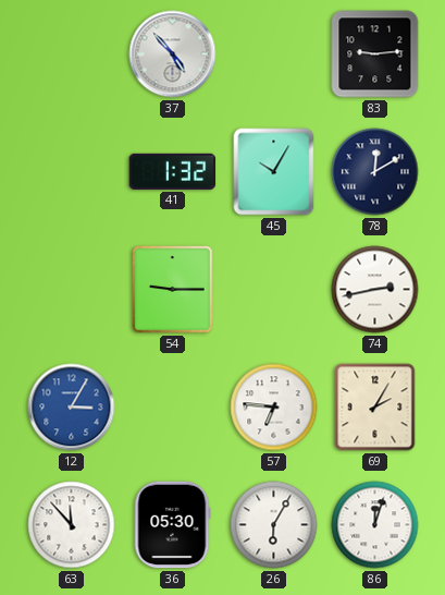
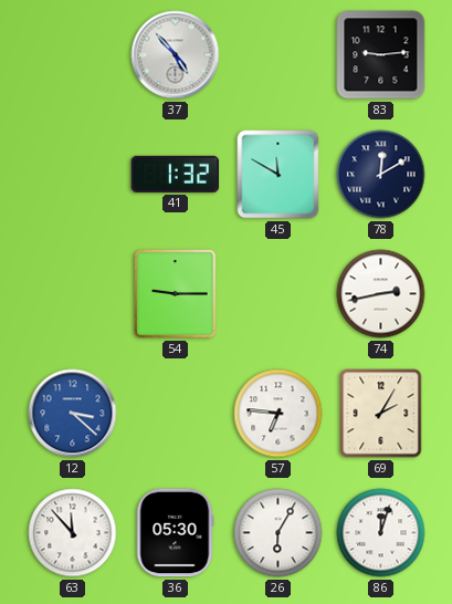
45: 10:05 -> 11:50 (278, 175)
12: 3:05 -> 3:22 (73, 414)
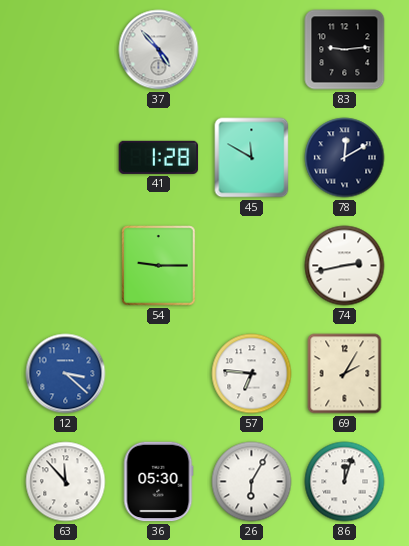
41: 1:32 -> 1:28 (159, 157)
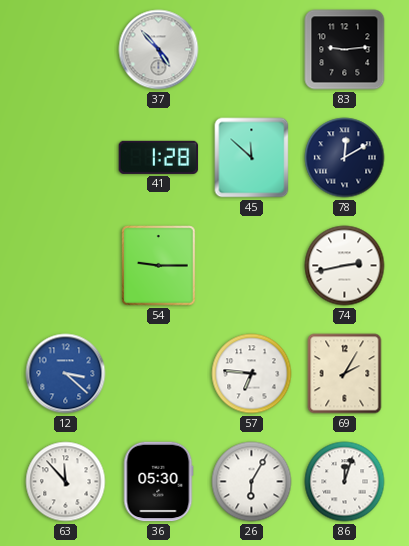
45: 11:50 -> 11:52 (252, 158)
